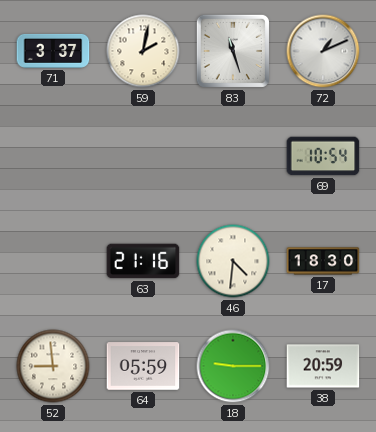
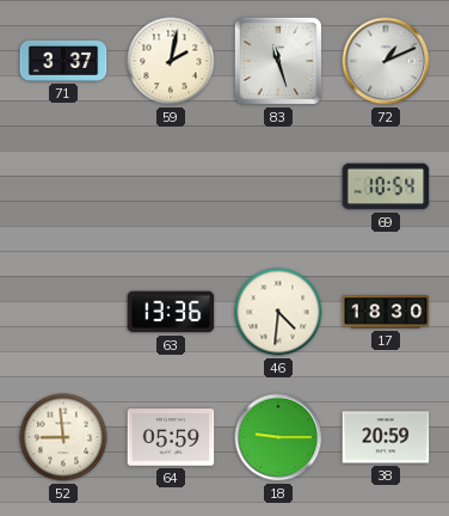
63: 21:16 -> 13:36 (171, 312)
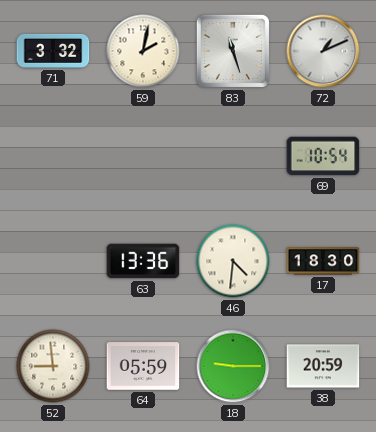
71: 3:37 -> 3:32 (53, 51)
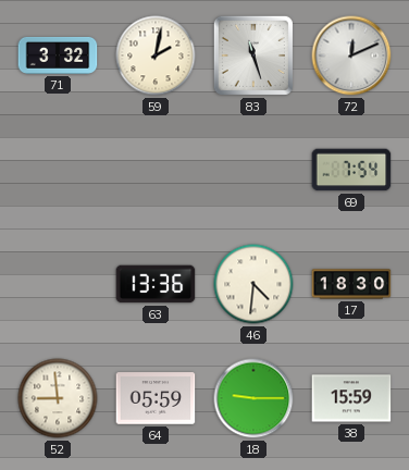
72: 1:11 -> 12:11 (351, 55)
69: 10:54 -> 7:54 (351, 170)
38: 20:59 -> 15:59 (351, 398)
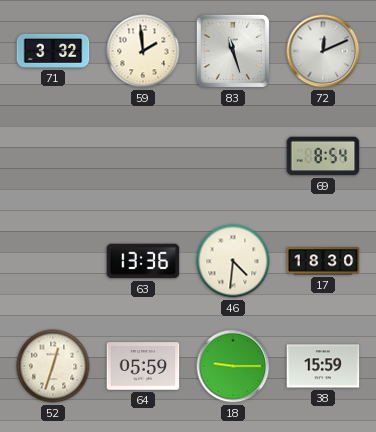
59: 2:02 -> 1:59 (143, 51)
69: 7:54 -> 8:54 (323, 156)
52: 8:59 -> 12:33 (53, 366)
